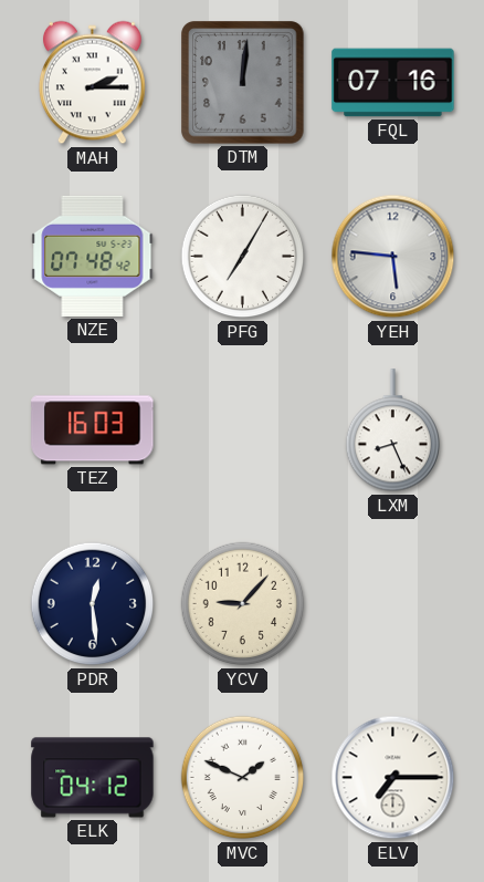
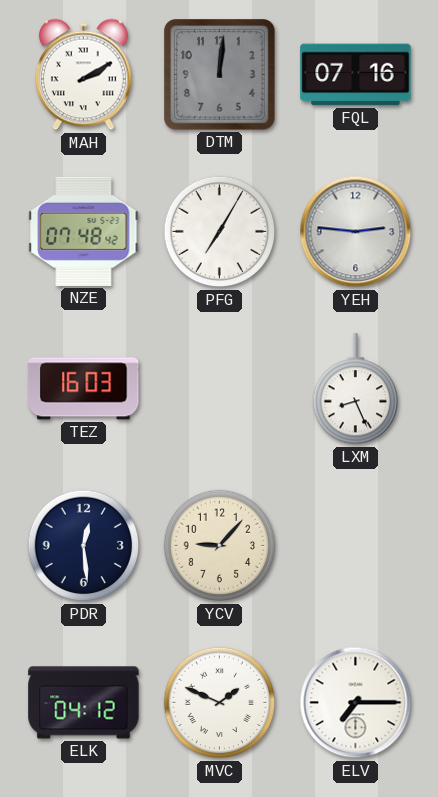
MAH: 2:15 -> 2:10 (84, 75)
YEH: 5:46 -> 2:46 (356, 232)
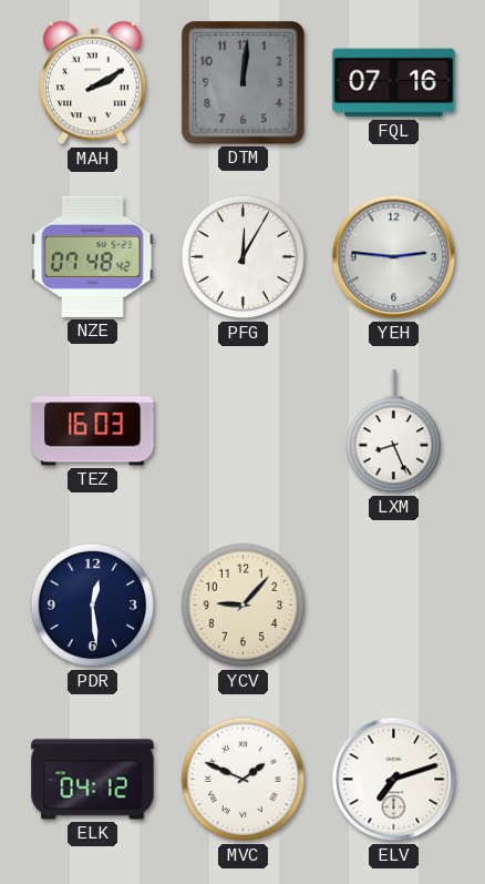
PFG: 7:05 -> 12:05 (244, 257)
ELV: 7:15 -> 7:12 (394, 780)
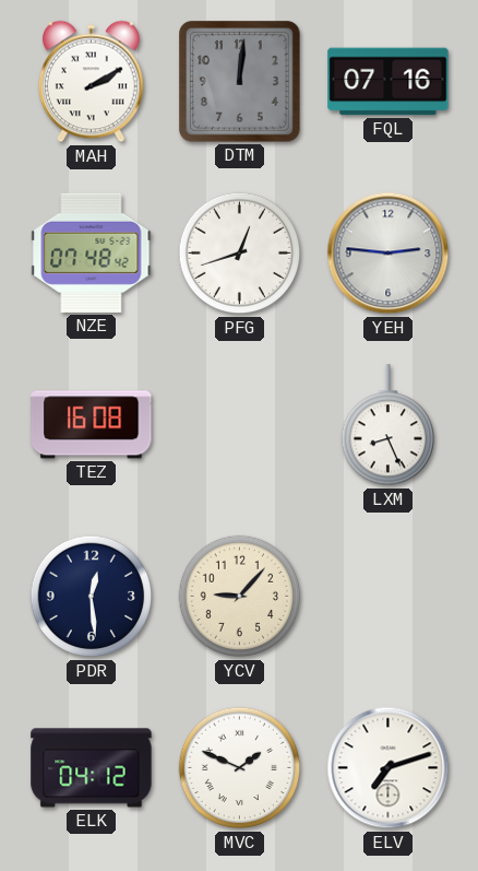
PFG: 12:05 -> 12:42 (240, 254)
TEZ: 16:03 -> 16:08 (92, 425)
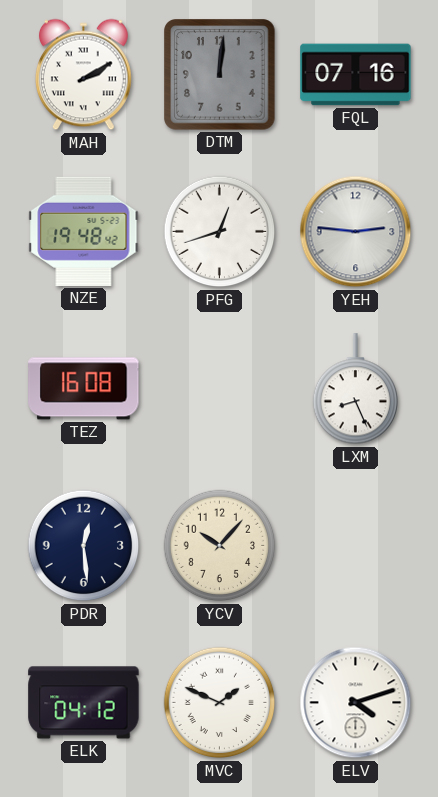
NZE: 07:48 -> 19:48 (84, 231)
YCV: 9:07 -> 10:07 (220, 546)
ELV: 7:12 -> 4:12 (356, 703)
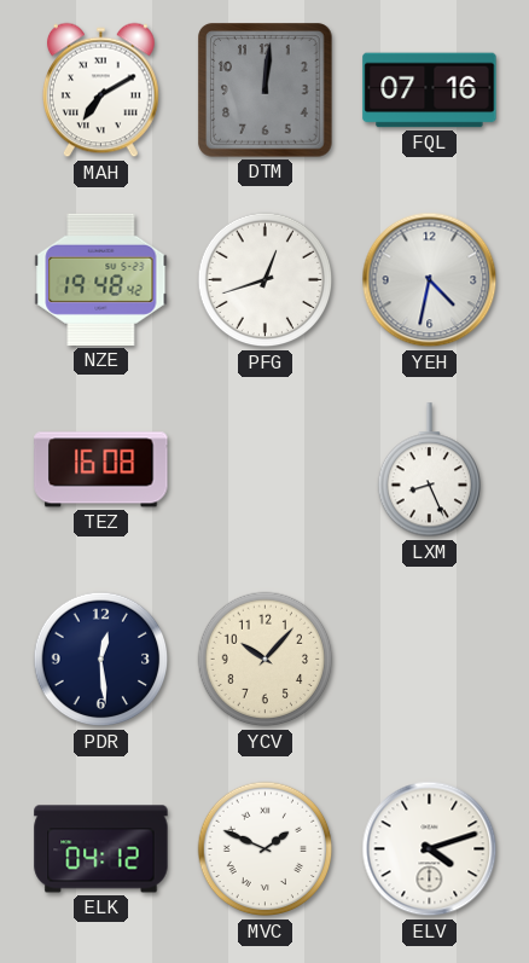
MAH: 2:10 -> 7:10 (101, 91)
YEH: 2:46 -> 4:32 (430, 280)
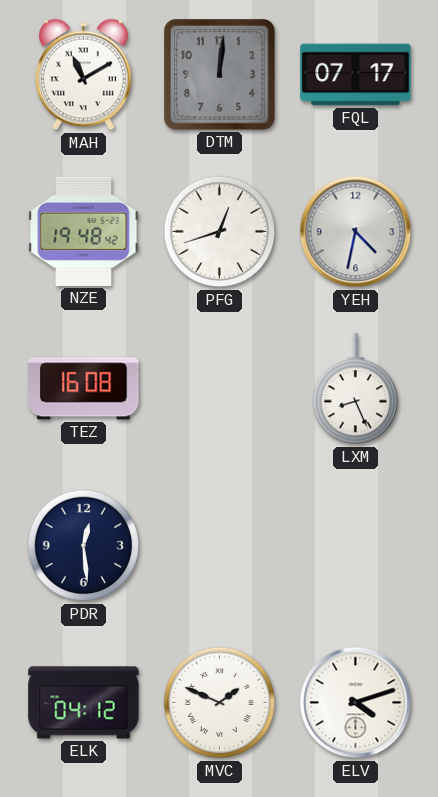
MAH: 7:10 -> 11:10 (84, 75)
FQL: 07:16 -> 07:17 (356, 75)
YCV: 10:07 -> none (266, 660)
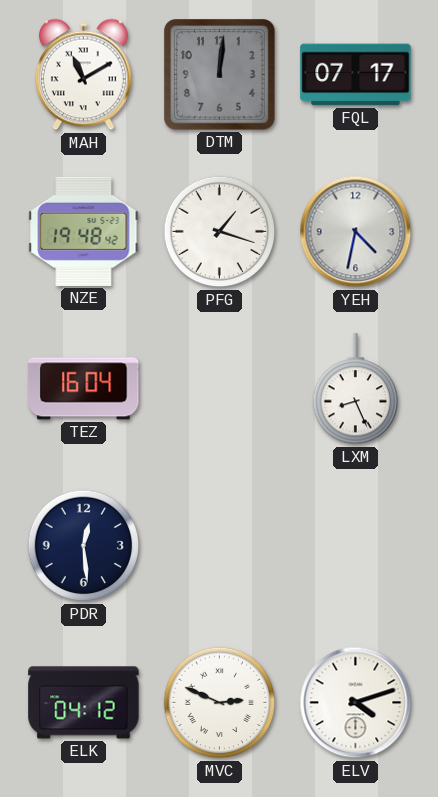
PFG: 12:42 -> 1:18 (220, 232)
TEZ: 16:08 -> 16:04 (84, 389)
MVC: 1:49 -> 2:49 (220, 703)
